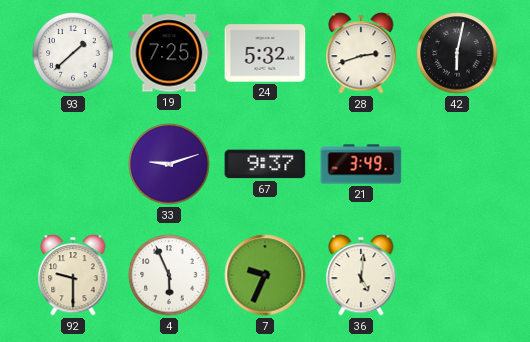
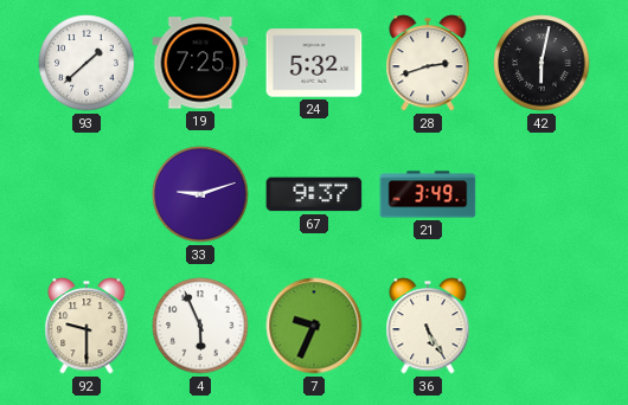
36: 5:01 -> 5:25 (428, 326)
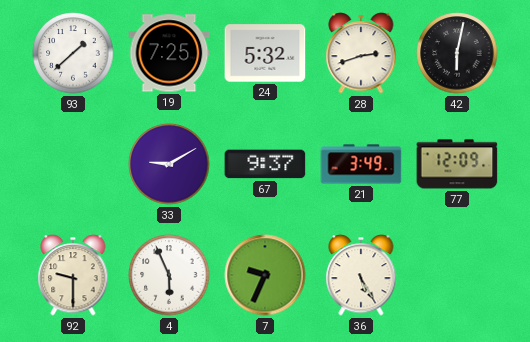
33: 9:12 -> 9:10 (169, 164)
77: none -> 12:09 (457, 164)
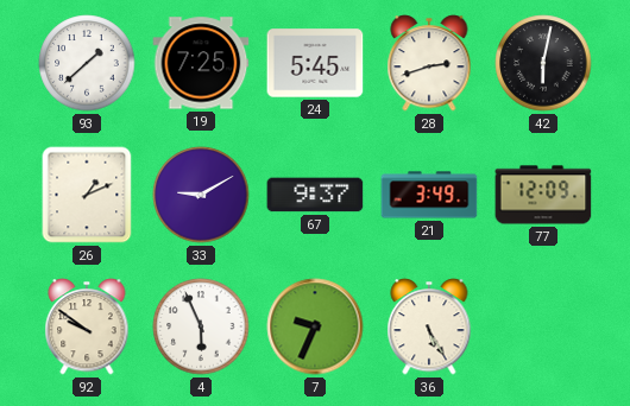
24: 5:32 -> 5:45 (315, 63)
26: none -> 1:11 (87, 195)
92: 9:30 -> 9:51 (87, 326)
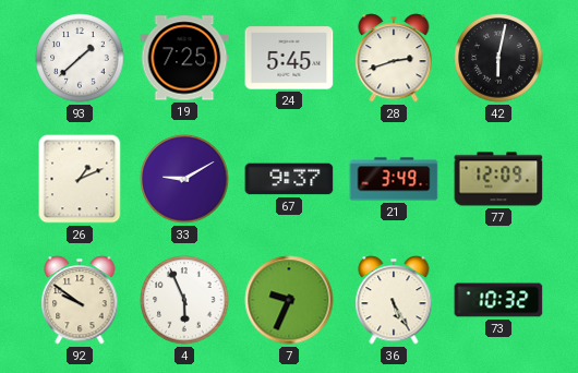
73: none -> 10:32 (498, 300)
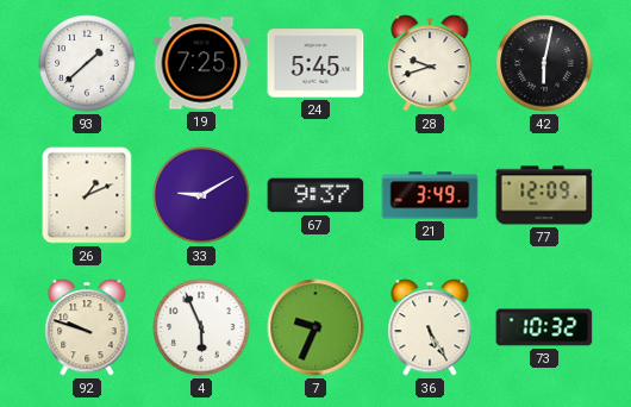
28: 2:42 -> 9:42 (430, 63)
92: 9:51 -> 9:48 (87, 327)
